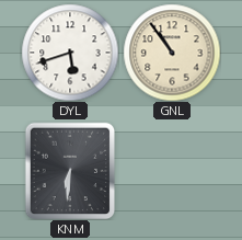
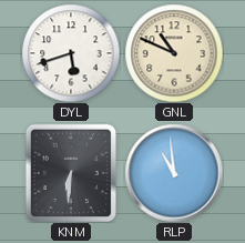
GNL: 10:54 -> 10:49 (174, 53)
RLP: none -> 10:59 (174, 173)
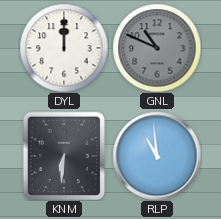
DYL: 5:42 -> 12:00 (64, 48)
GNL dial: cream -> grey (157, 48)
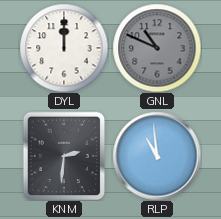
KNM: 6:31 -> 2:31 (64, 156)
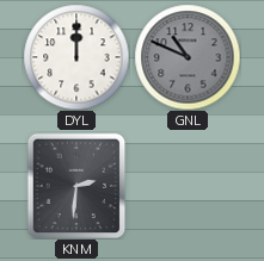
RLP: 10:59 -> none (157, 156)
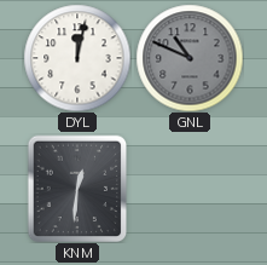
DYL: 12:00 -> 12:02 (77, 58)
KNM: 2:31 -> 12:31 (77, 189)
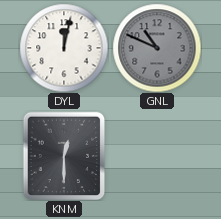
KNM: 12:31 -> 12:30 (64, 156)
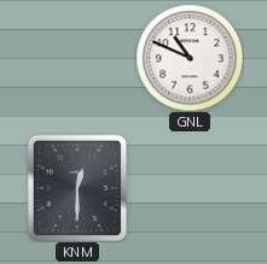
DYL: 12:02 -> none (64, 48)
GNL dial: grey -> white (190, 58)
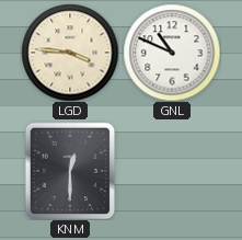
LGD: none -> 3:46 (70, 53)
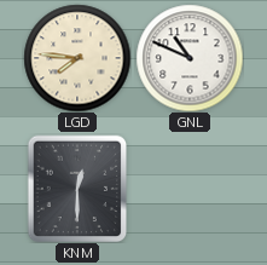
LGD: 3:46 -> 7:46 (77, 58)
